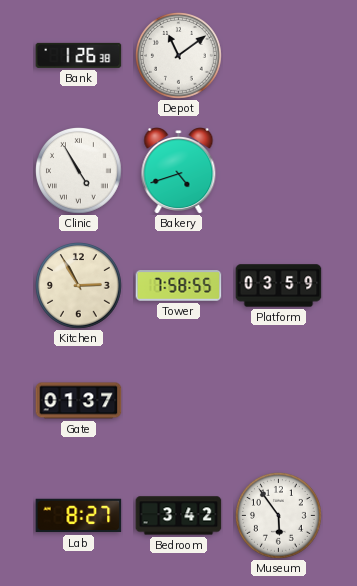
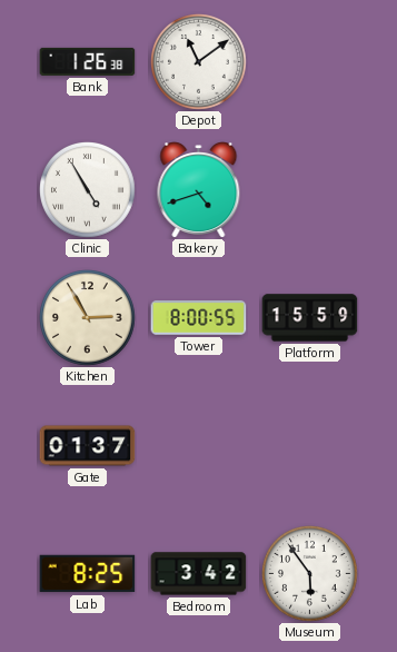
Tower: 7:58 -> 8:00 (199, 318)
Platform: 03:59 -> 15:59 (310, 318)
Lab: 8:27 -> 8:25 (88, 574)
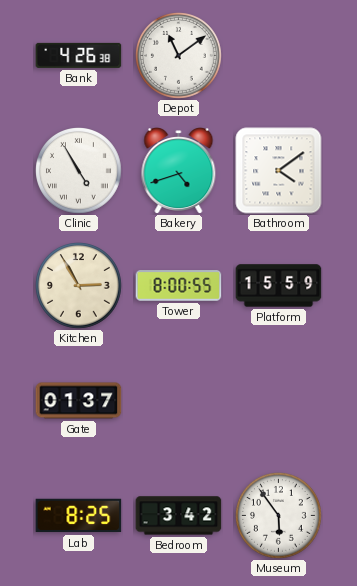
Bank: 1:26 -> 4:26 (79, 55)
Bathroom: none -> 4:09 (279, 171)
